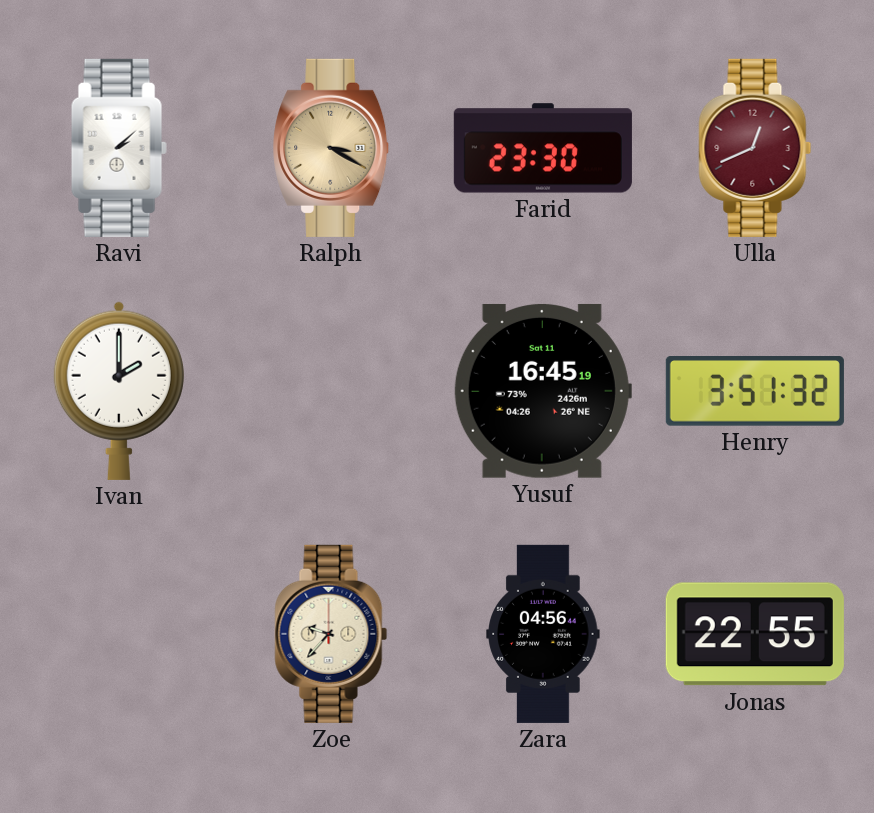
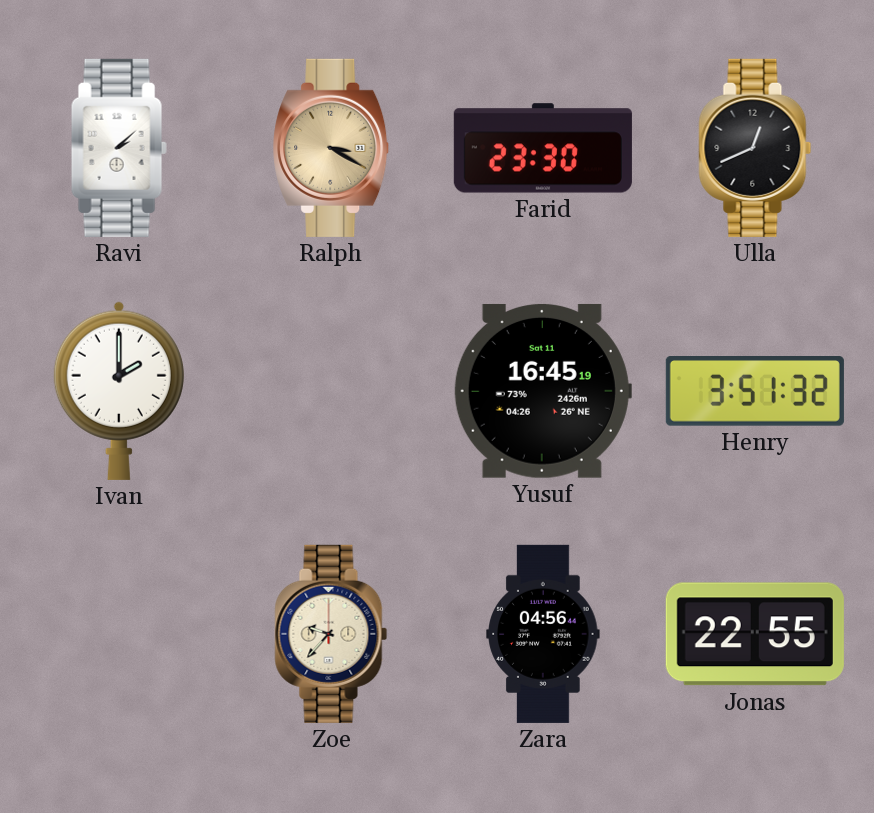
Ulla dial: burgundy -> black (755, 148)
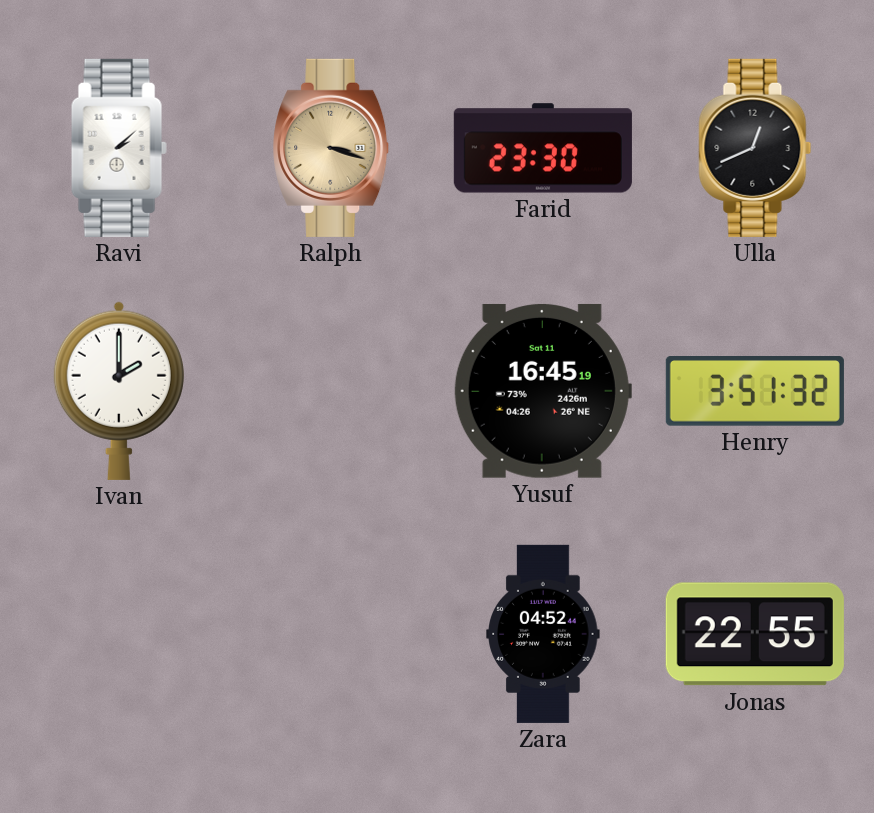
Ralph: 3:20 -> 3:18 (331, 148)
Zoe: 9:37 -> none (331, 634)
Zara: 04:56 -> 04:52 (543, 634)
